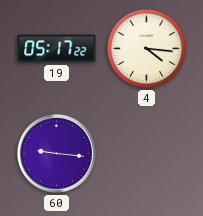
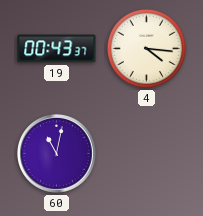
19: 05:17 -> 00:43 (57, 49)
60: 9:16 -> 11:02 (57, 154)
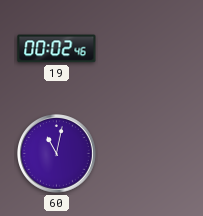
19: 00:43 -> 00:02 (57, 49)
4: 4:16 -> none (146, 48)
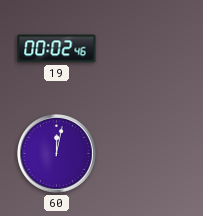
60: 11:02 -> 12:02 (57, 154)
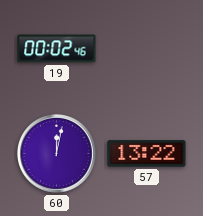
57: none -> 13:22 (147, 154)
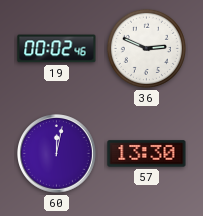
36: none -> 2:49 (146, 48)
57: 13:22 -> 13:30 (147, 154)
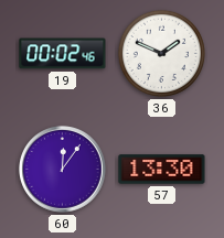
36: 2:49 -> 1:49 (161, 53)
60: 12:02 -> 12:06 (63, 170)
